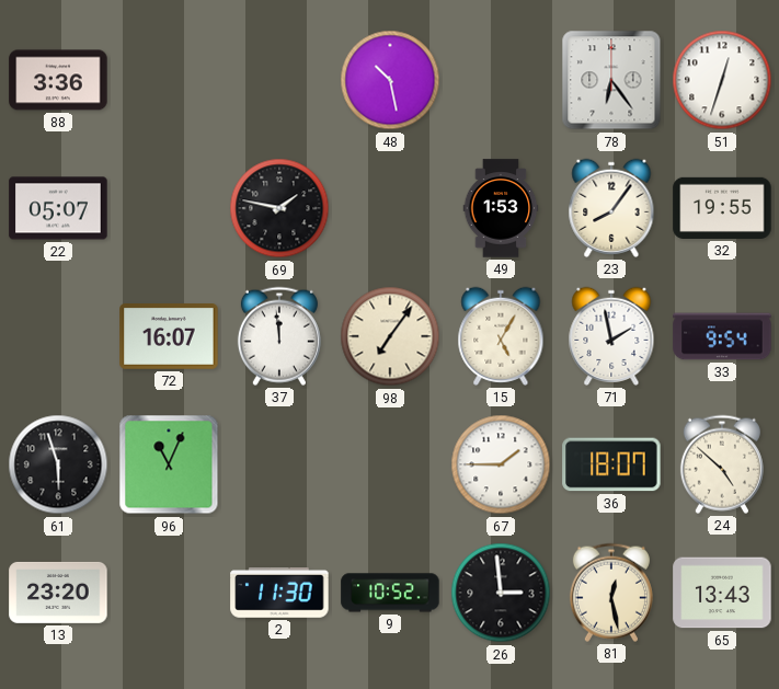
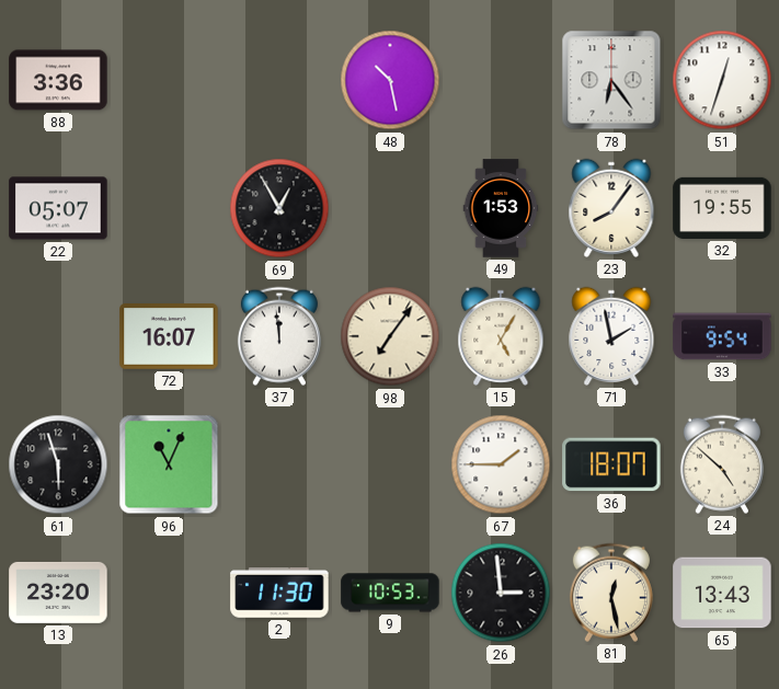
69: 1:47 -> 12:55 (279, 208)
9: 10:52 -> 10:53 (390, 593)
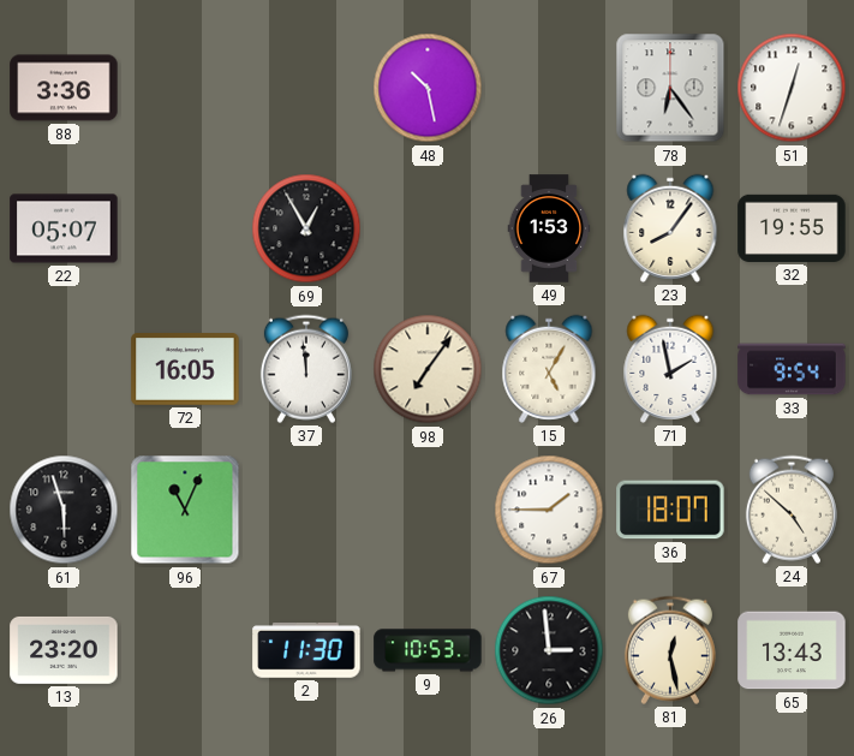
72: 16:07 -> 16:05 (185, 370)
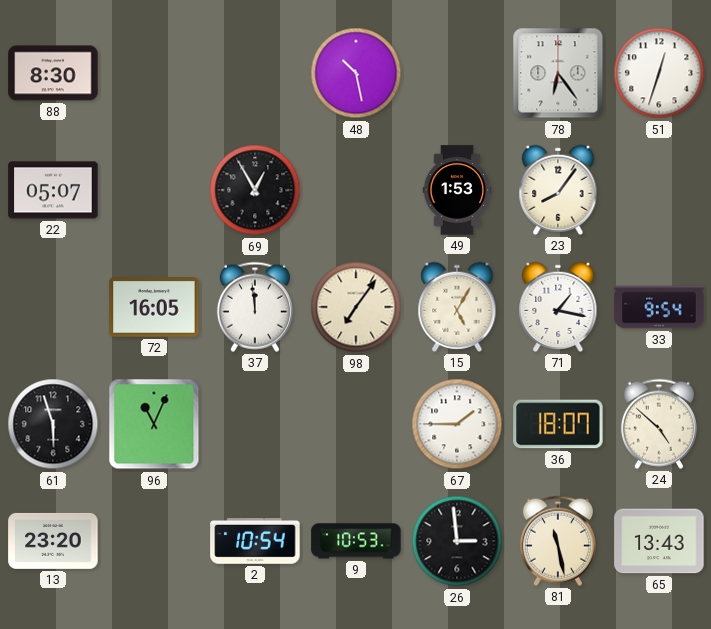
88: 3:36 -> 8:30 (53, 73)
32: 19:55 -> none (792, 228)
71: 1:58 -> 1:17 (558, 307)
2: 11:30 -> 10:54 (255, 542)
81: 12:28 -> 11:28 (558, 541)
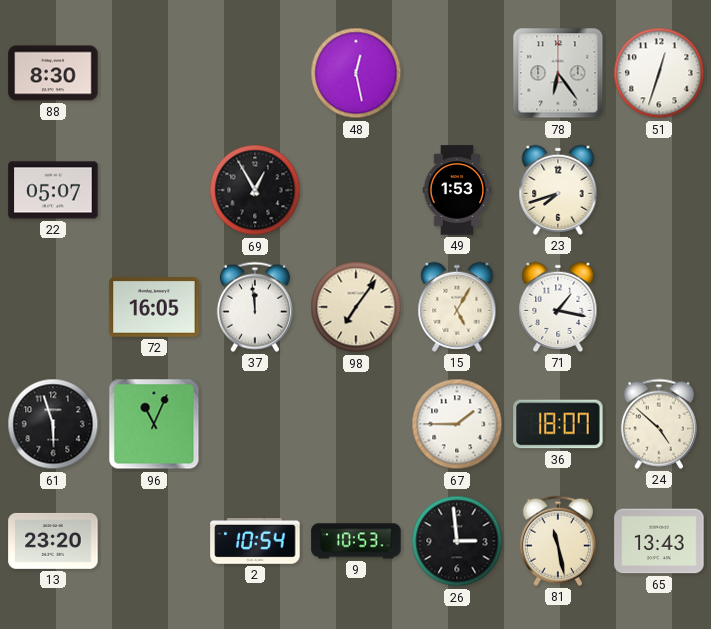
48: 10:28 -> 12:28 (356, 73)
23: 8:06 -> 7:42 (558, 190)
33: 9:54 -> none (659, 307)
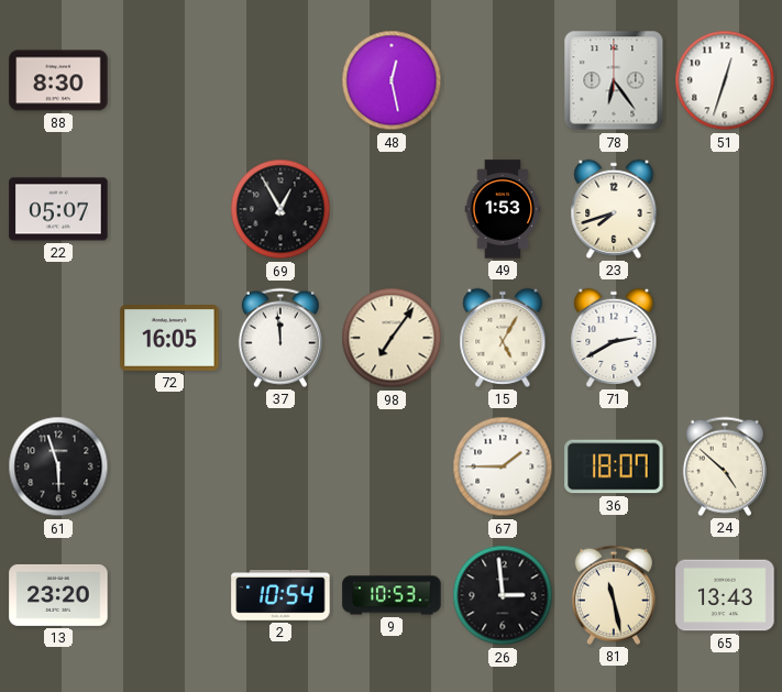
71: 1:17 -> 2:40 (614, 338)
96: 11:04 -> none (154, 424)
